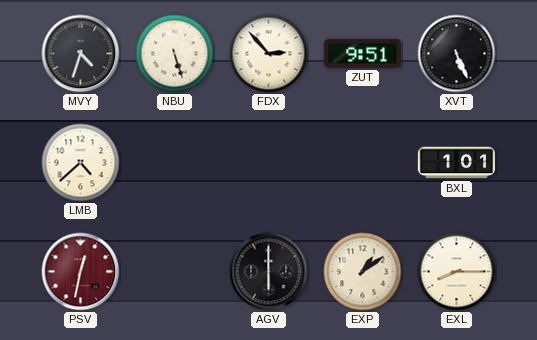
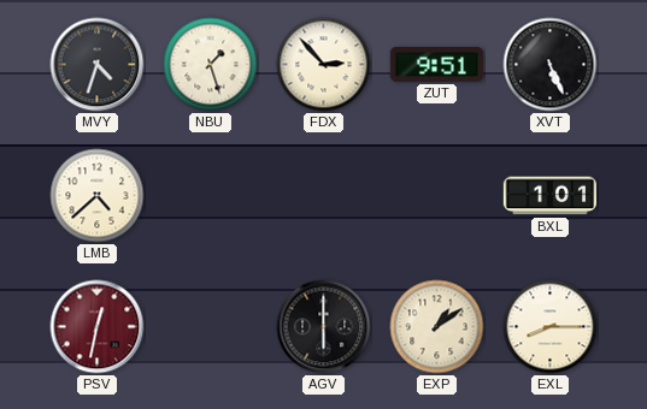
NBU: 5:27 -> 1:27 (211, 65)
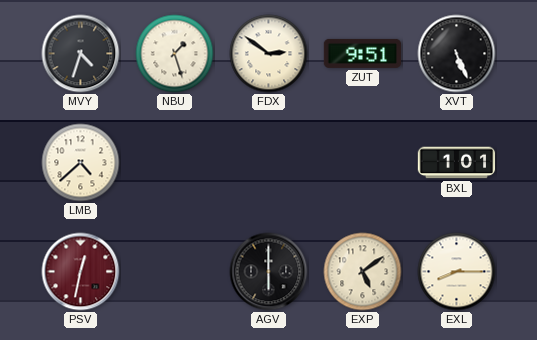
FDX: 2:53 -> 2:51 (269, 54)
EXP: 1:09 -> 5:09 (363, 272)
